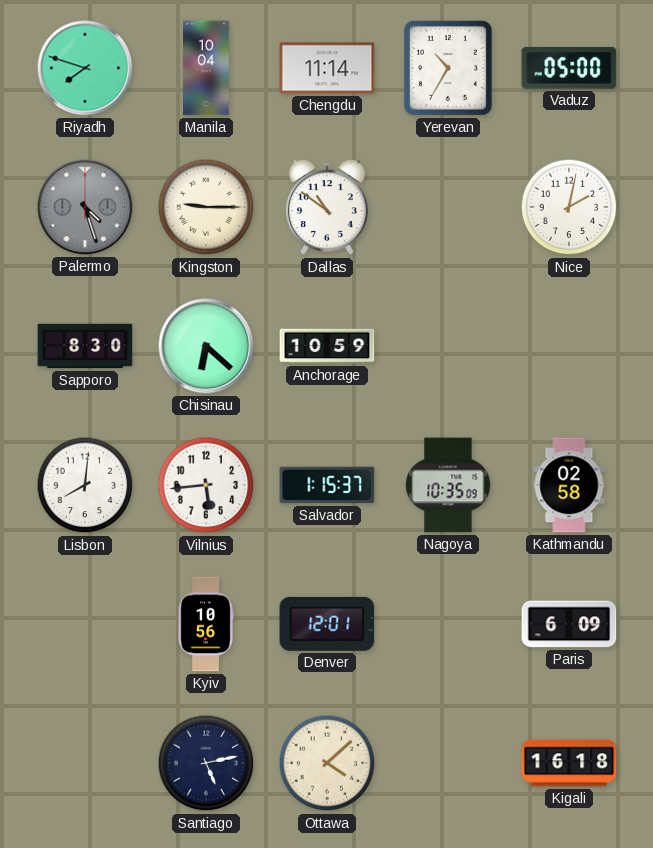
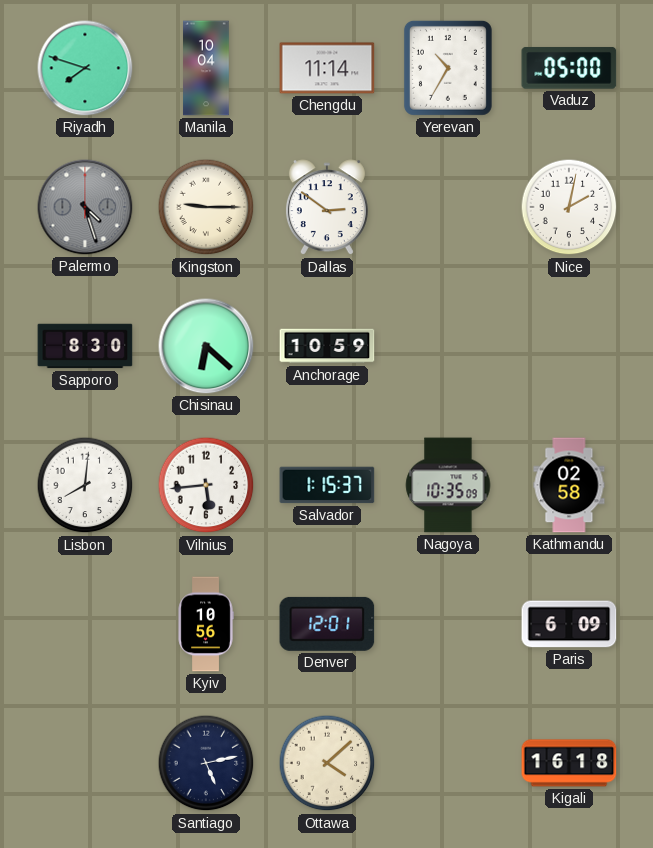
Dallas: 10:51 -> 2:51 (327, 208)
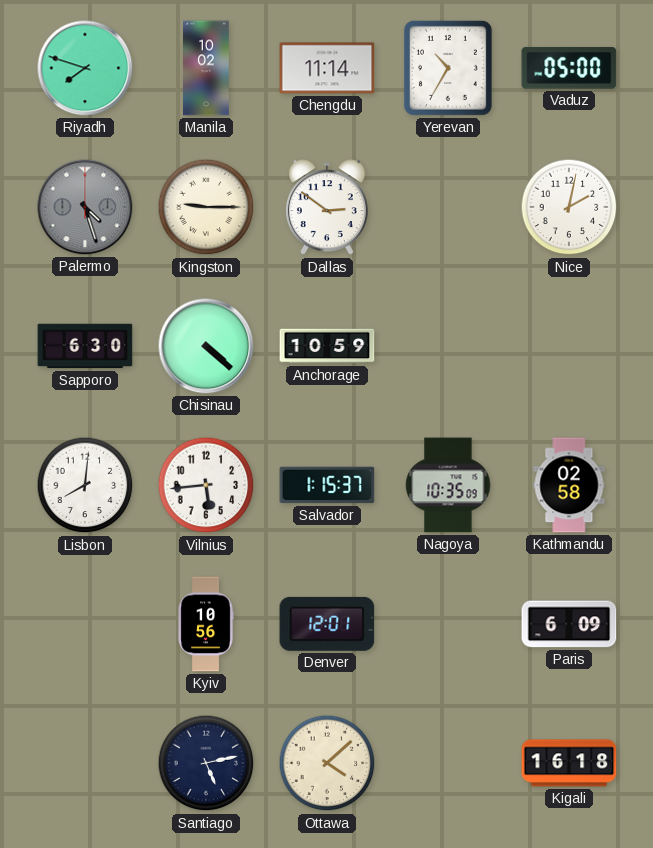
Manila: 10:04 -> 10:02 (206, 68)
Sapporo: 8:30 -> 6:30 (85, 346)
Chisinau: 6:22 -> 4:22 (206, 346)
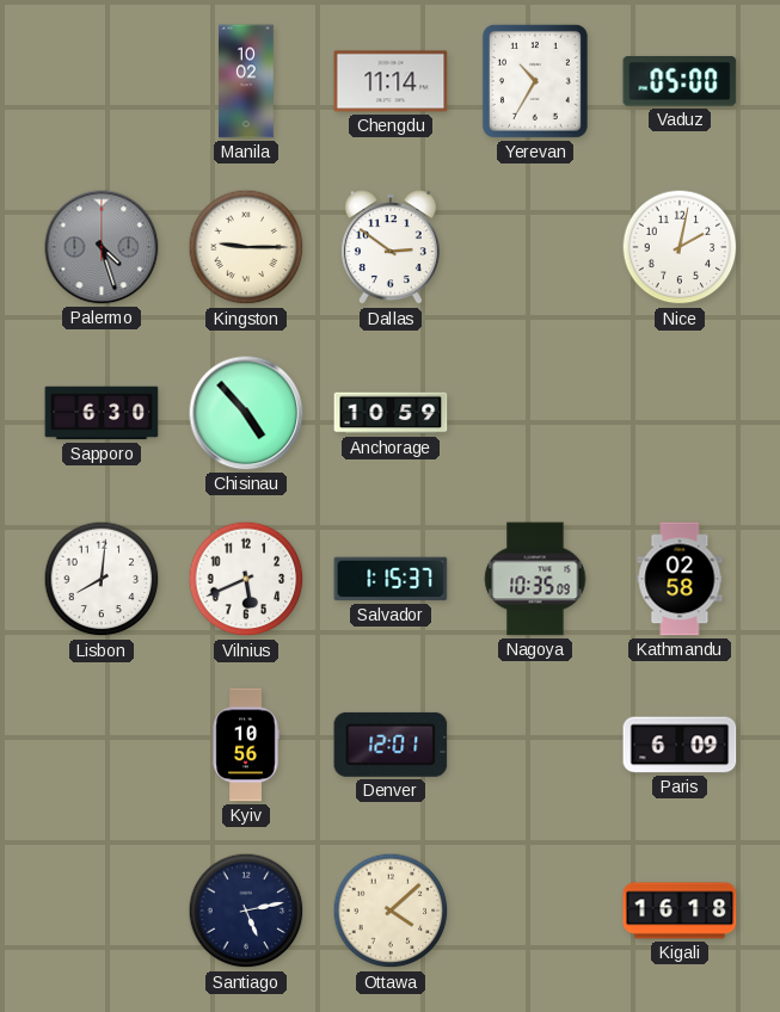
Riyadh: 7:48 -> none (85, 68)
Chisinau: 4:22 -> 4:53 (246, 413)
Vilnius: 5:44 -> 5:41 (246, 579)
